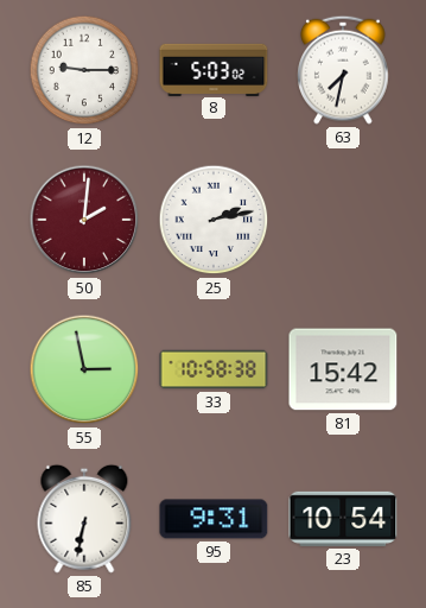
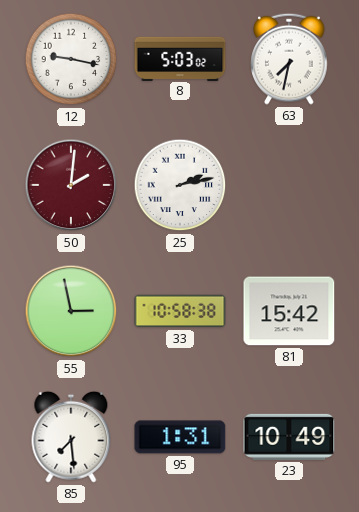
12: 9:15 -> 9:17 (71, 59)
85: 6:32 -> 7:29 (71, 437)
95: 9:31 -> 1:31 (180, 437)
23: 10:54 -> 10:49 (289, 437)
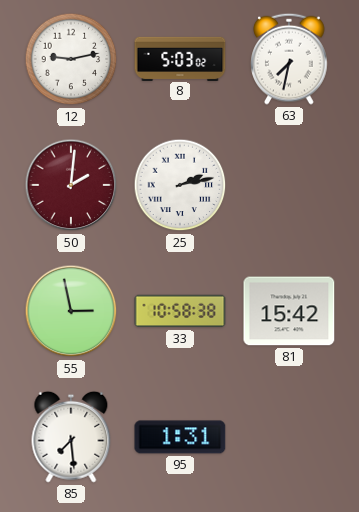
12: 9:17 -> 9:13 (71, 59)
23: 10:49 -> none (289, 437)
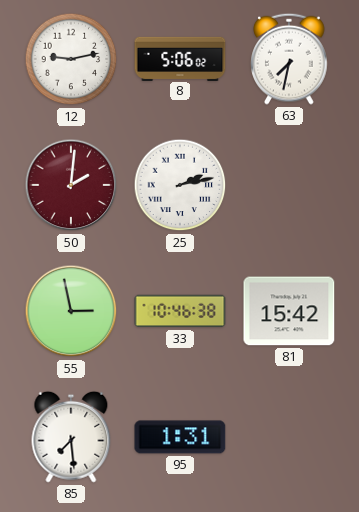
8: 5:03 -> 5:06 (180, 58)
33: 10:58 -> 10:46 (180, 311)
